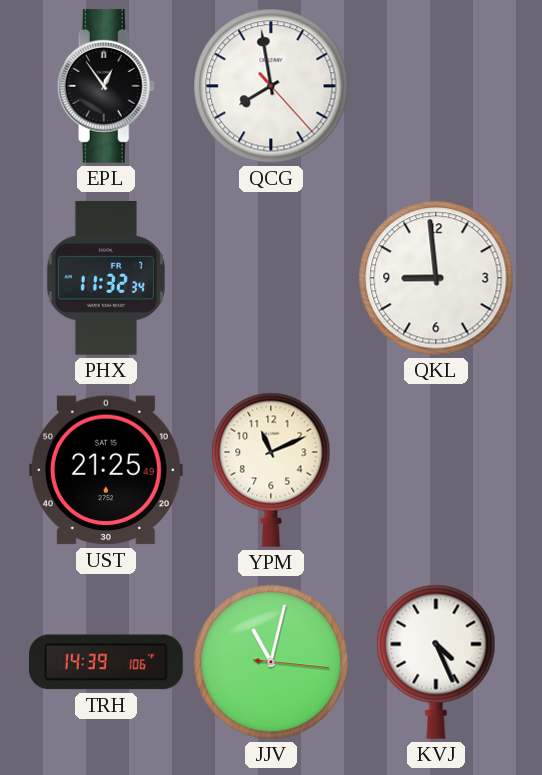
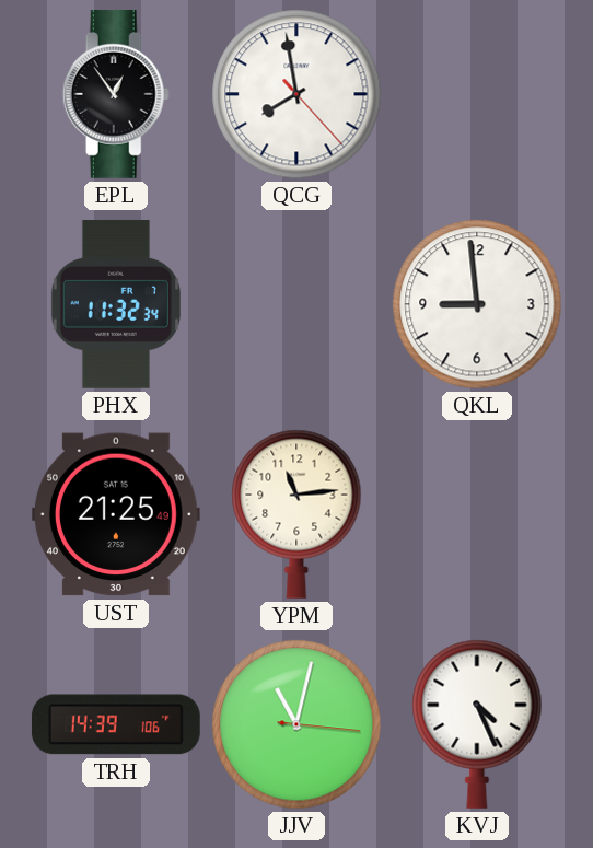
YPM: 11:11 -> 11:14 (296, 514)
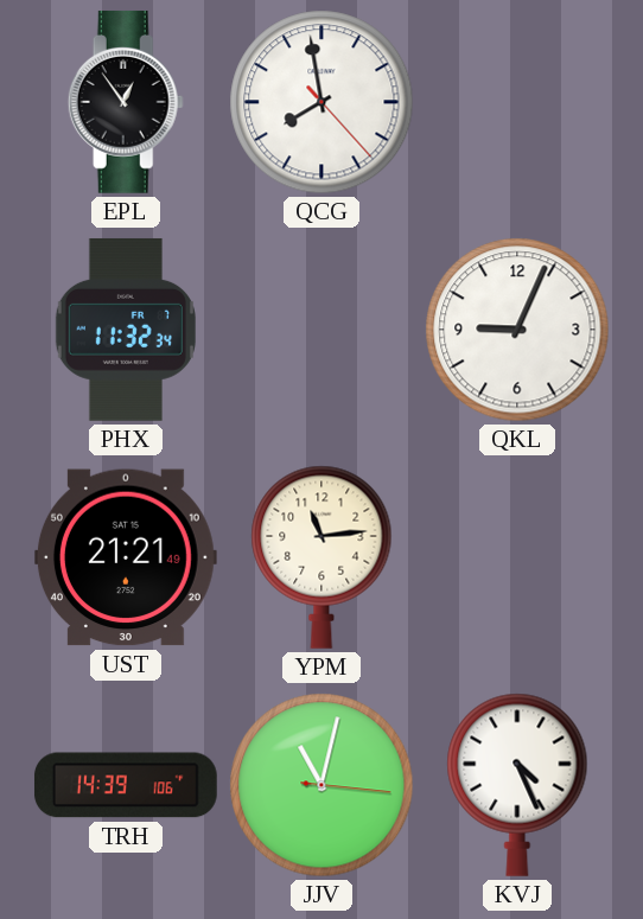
QKL: 8:59 -> 9:04 (517, 330)
UST: 21:25 -> 21:21 (126, 557)
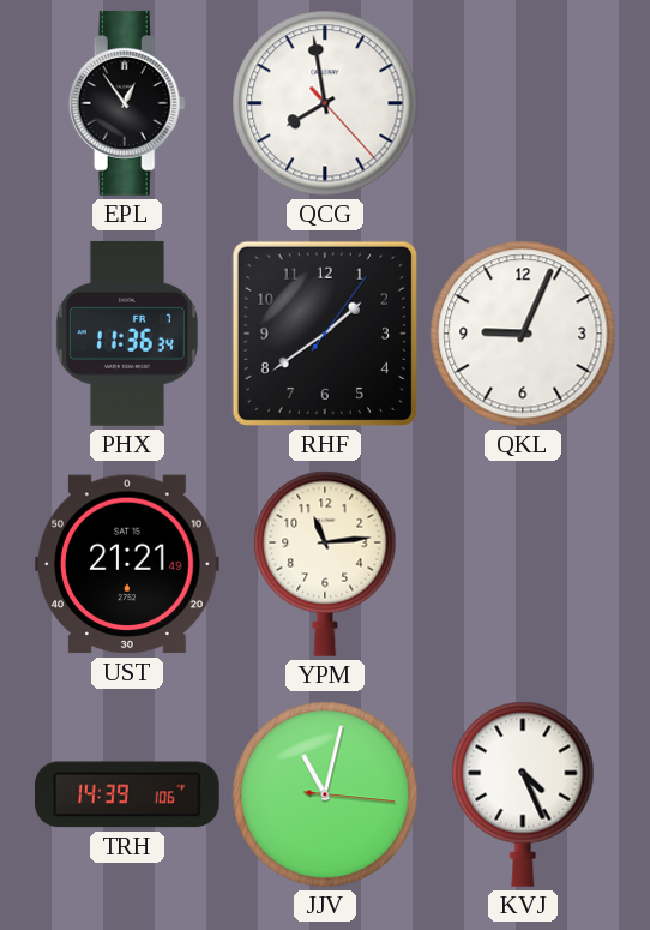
PHX: 11:32 -> 11:36 (127, 334)
RHF: none -> 1:39 (325, 334)
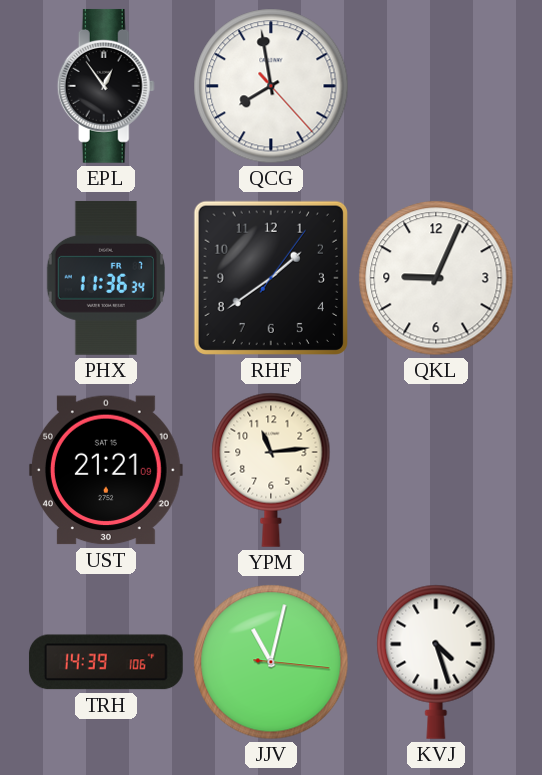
UST: 21:21:49 -> 21:21:09 (106, 470)
KVJ: 4:26 -> 4:27 (436, 662)
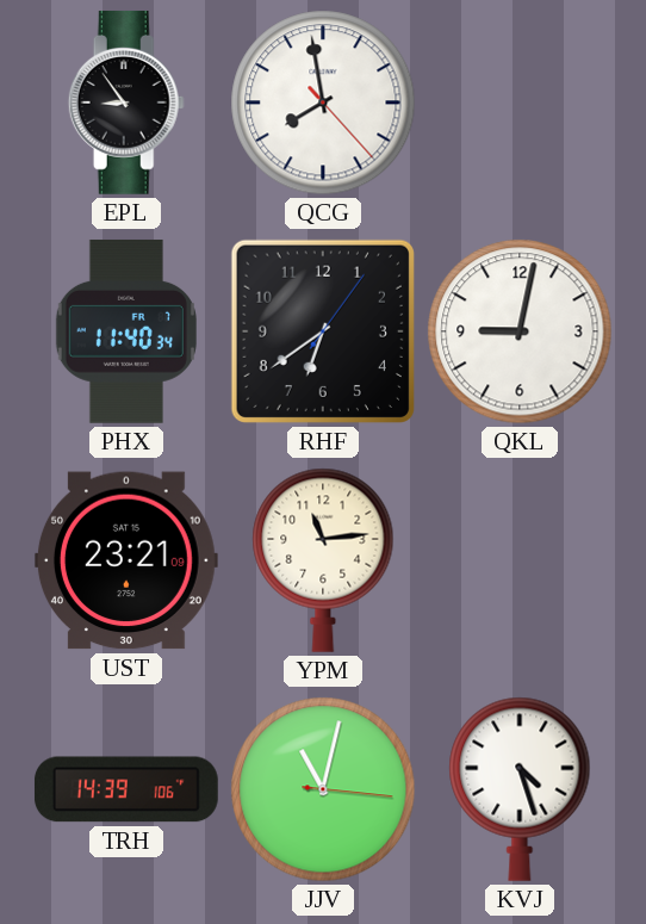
EPL: 12:54 -> 8:54 (126, 103)
PHX: 11:36 -> 11:40 (126, 331)
RHF: 1:39 -> 6:39 (323, 331)
QKL: 9:04 -> 9:02 (520, 331)
UST: 21:21 -> 23:21 (126, 560)
